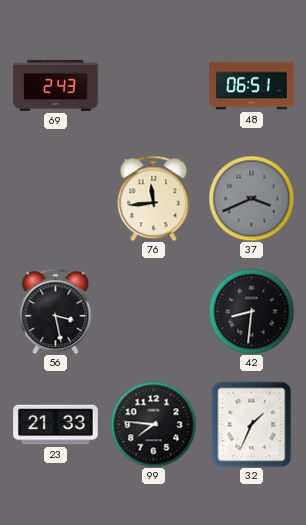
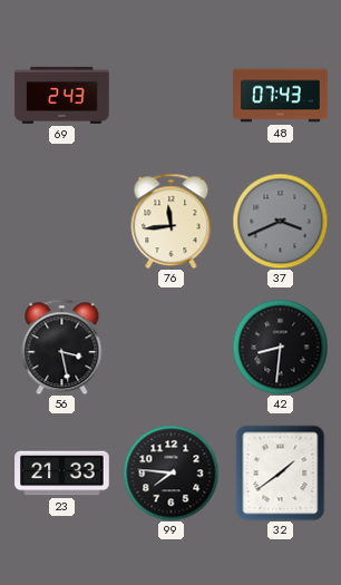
48: 06:51 -> 07:43 (281, 96)
32: 1:34 -> 1:39 (281, 472)
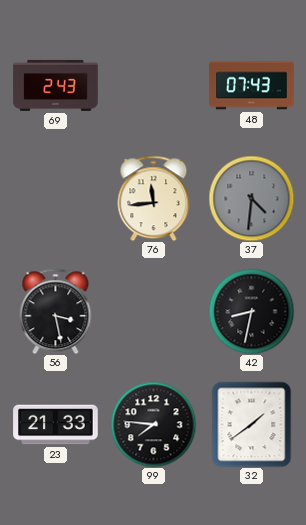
37: 3:41 -> 4:31 (251, 198)
42: 8:31 -> 8:32 (251, 311)
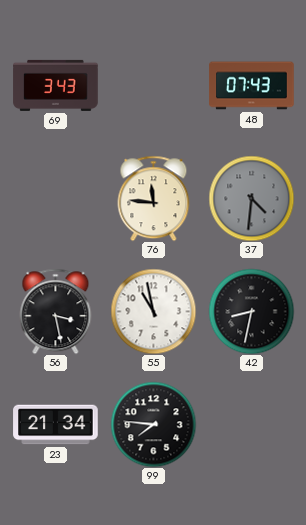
69: 2:43 -> 3:43 (56, 85)
76: 11:44 -> 11:46 (154, 198)
55: none -> 10:58 (153, 311)
23: 21:33 -> 21:34 (56, 425)
32: 1:39 -> none (252, 424)
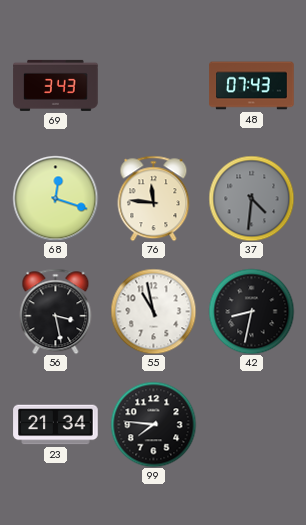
68: none -> 12:18 (55, 198)
